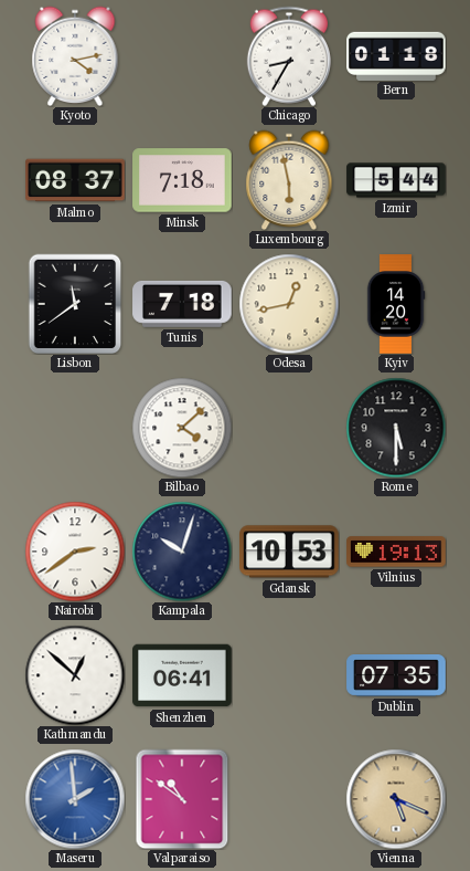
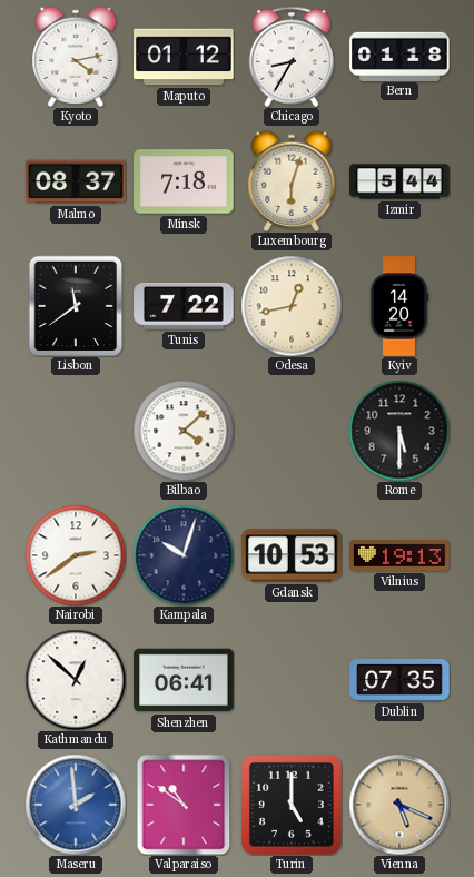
Maputo: none -> 01:12 (184, 57)
Luxembourg: 5:58 -> 6:03 (292, 181)
Tunis: 7:18 -> 7:22 (184, 306)
Turin: none -> 5:00 (292, 805)
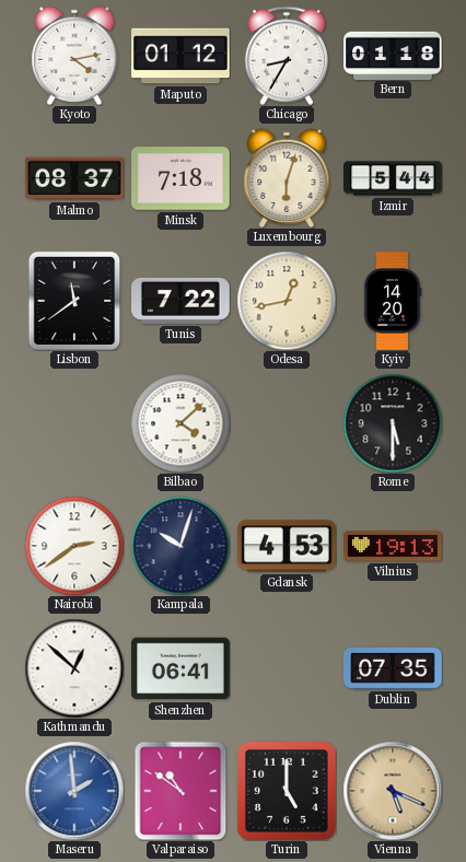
Gdansk: 10:53 -> 4:53 (287, 546)
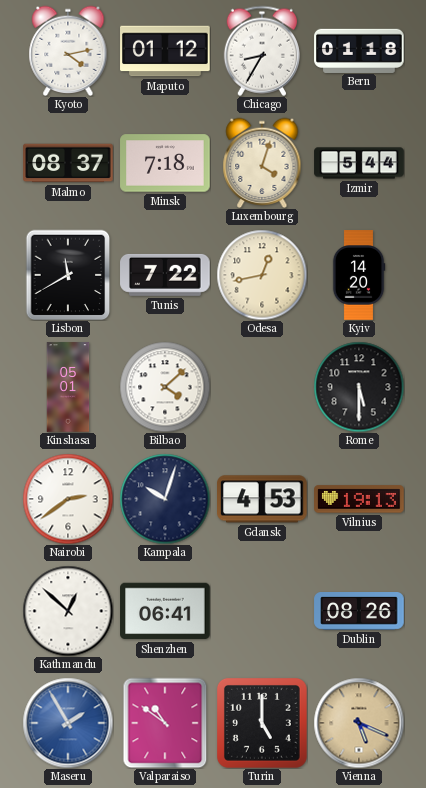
Luxembourg: 6:03 -> 4:03 (262, 163)
Lisbon: 11:39 -> 11:40 (68, 275)
Kinshasa: none -> 05:01 (68, 387)
Dublin: 07:35 -> 08:26 (359, 612)
Maseru: 1:59 -> 1:55 (68, 723)
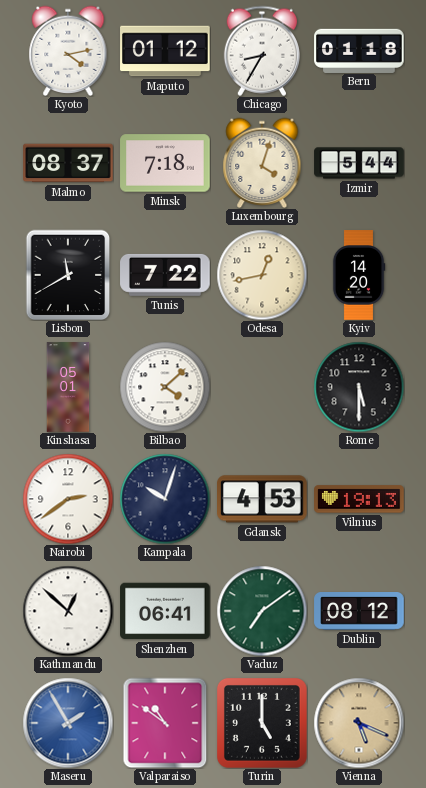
Vaduz: none -> 7:09 (262, 611)
Dublin: 08:26 -> 08:12 (359, 612)
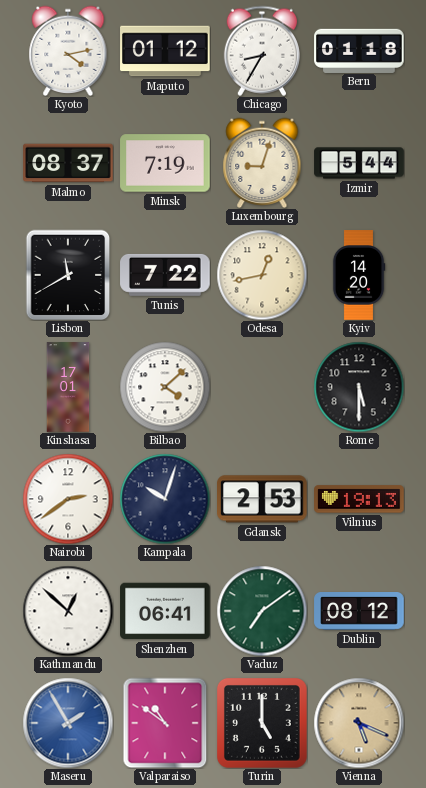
Minsk: 7:18 -> 7:19 (165, 163)
Luxembourg: 4:03 -> 9:03 (262, 163)
Kinshasa: 05:01 -> 17:01 (68, 387)
Gdansk: 4:53 -> 2:53 (262, 499)
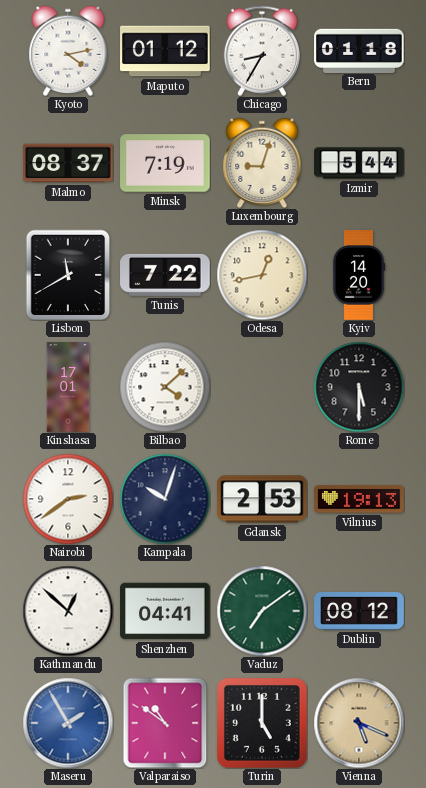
Shenzhen: 06:41 -> 04:41 (165, 611)
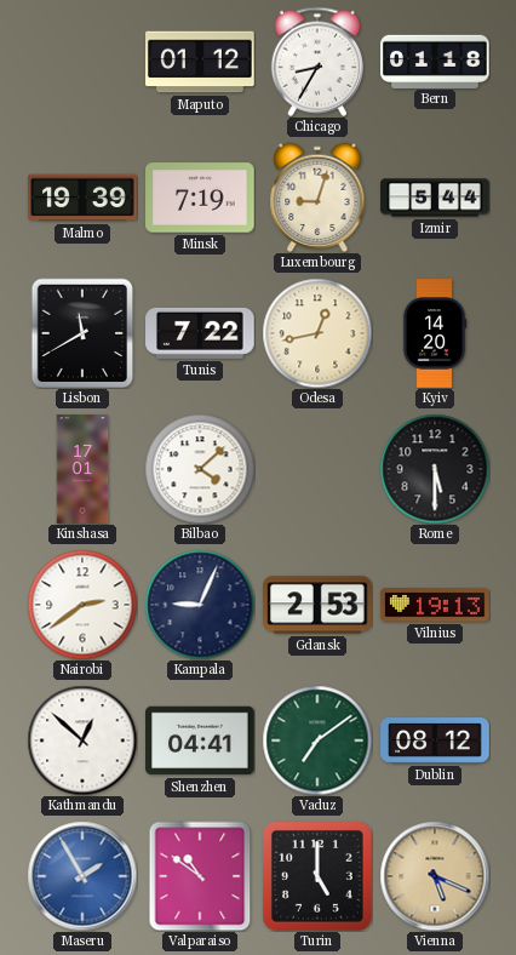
Kyoto: 4:13 -> none (68, 51)
Malmo: 08:37 -> 19:39 (82, 198)
Kampala: 10:03 -> 9:04 (200, 605)
